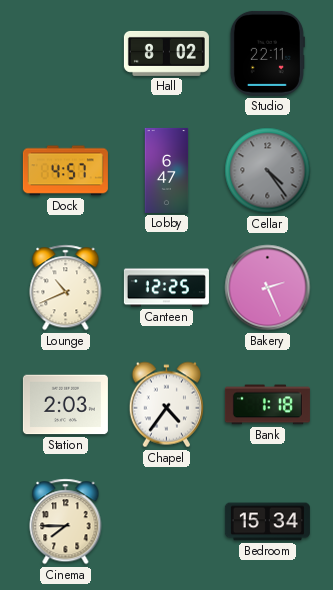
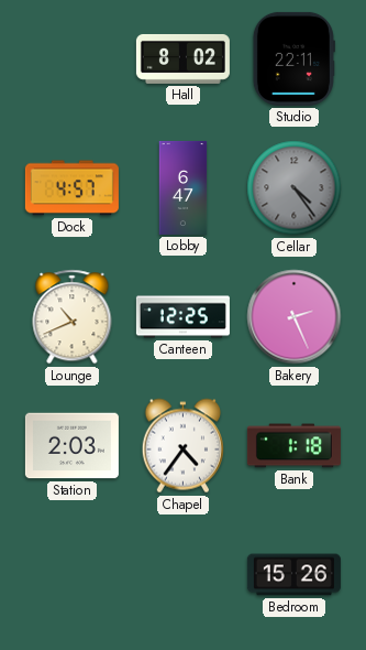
Cinema: 7:45 -> none (66, 522)
Bedroom: 15:34 -> 15:26 (293, 575)
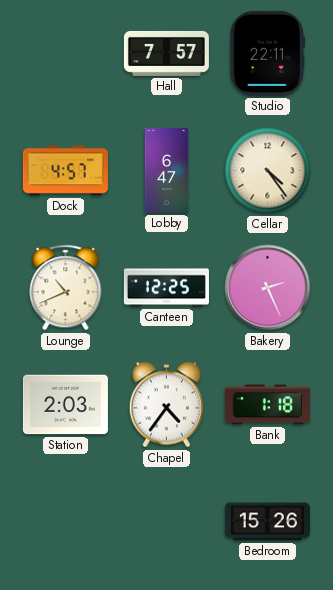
Hall: 8:02 -> 7:57 (166, 53)
Cellar dial: grey -> cream (268, 171)
